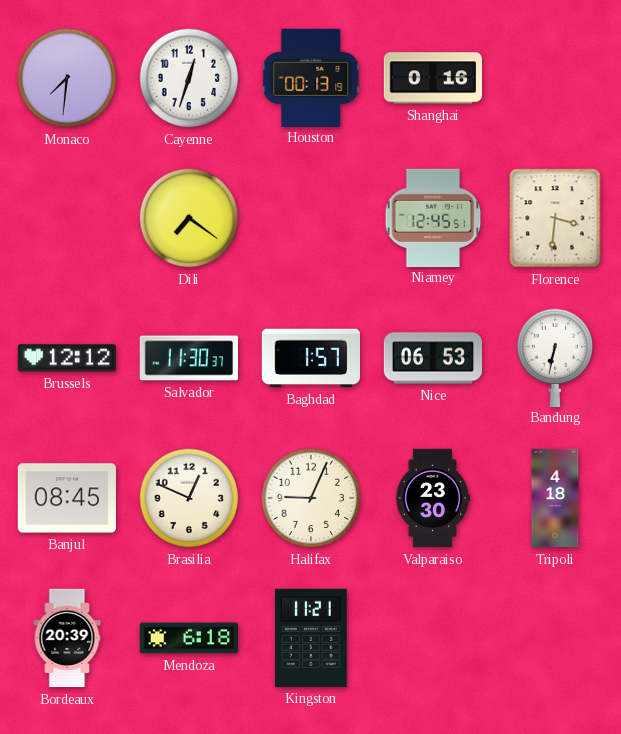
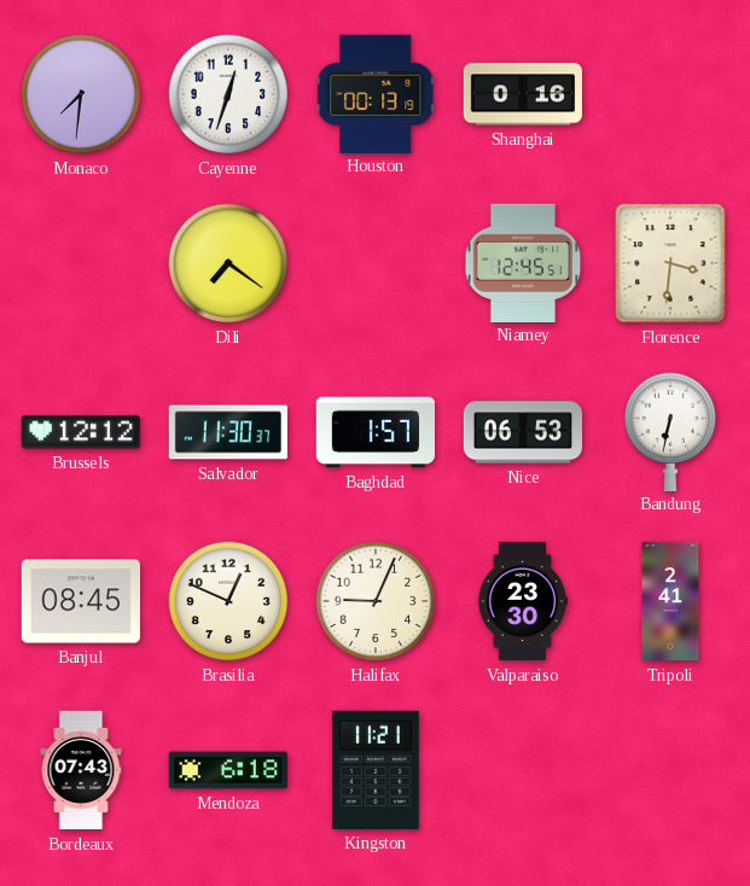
Tripoli: 4:18 -> 2:41 (670, 601)
Bordeaux: 20:39 -> 07:43 (81, 770)
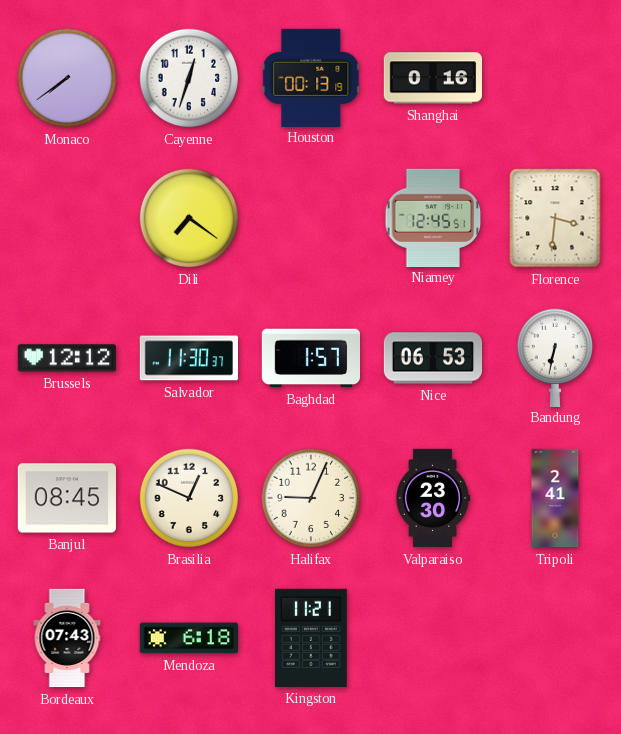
Monaco: 7:31 -> 7:39 (67, 78)
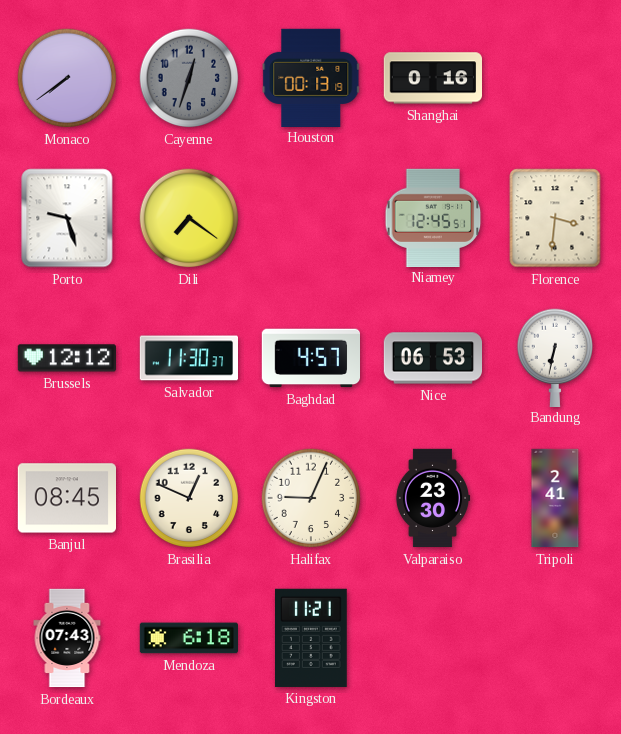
Cayenne dial: white -> grey (189, 78)
Porto: none -> 9:27 (67, 218)
Baghdad: 1:57 -> 4:57 (310, 358)
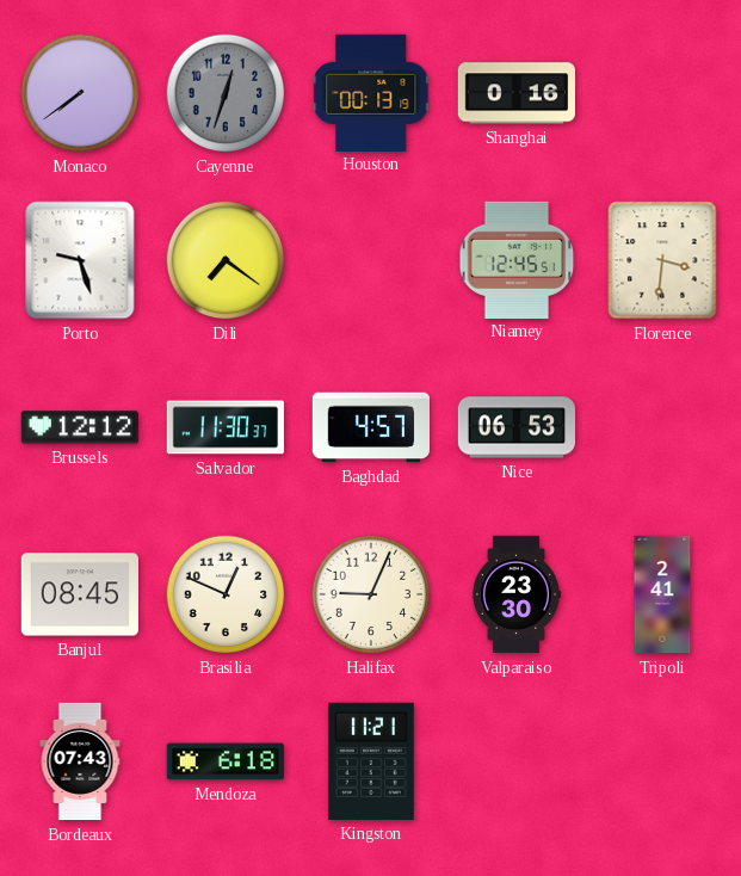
Bandung: 6:32 -> none (555, 357)
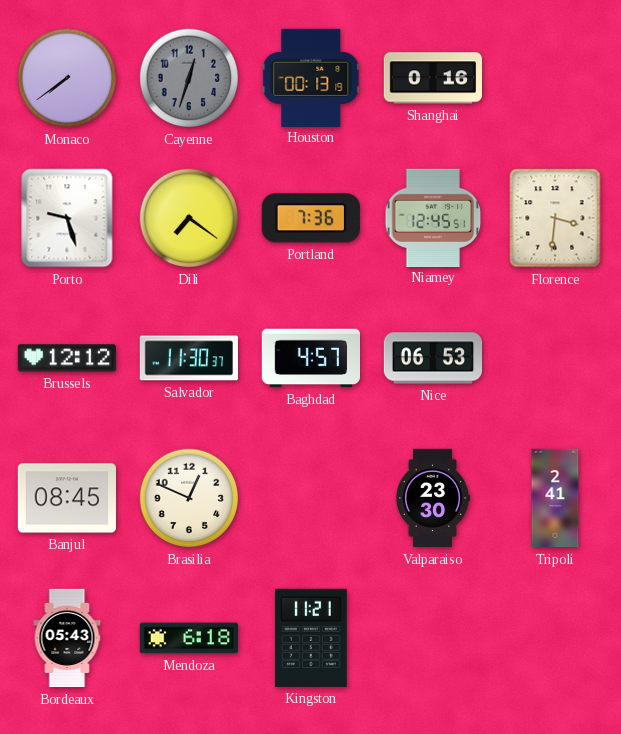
Portland: none -> 7:36 (311, 218)
Halifax: 9:04 -> none (371, 594)
Bordeaux: 07:43 -> 05:43 (67, 638)
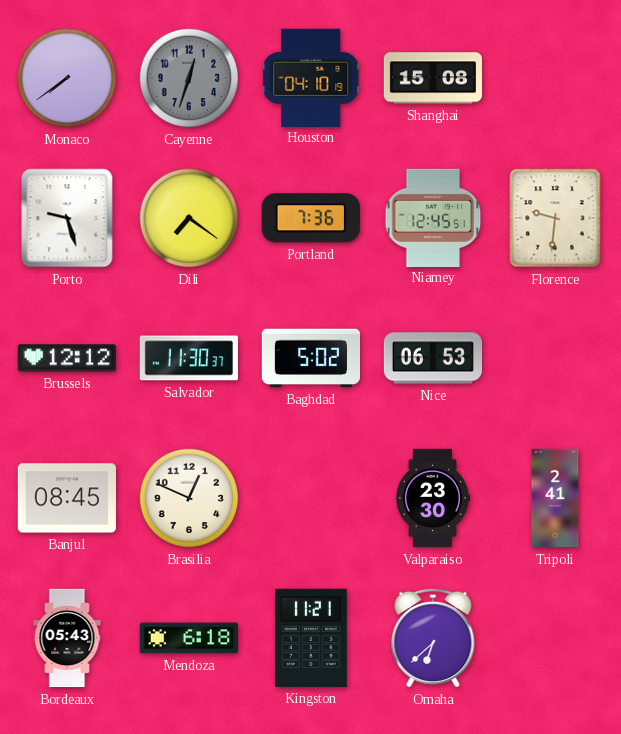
Houston: 00:13 -> 04:10 (311, 77)
Shanghai: 0:16 -> 15:08 (432, 78)
Florence: 3:31 -> 9:31 (555, 218)
Baghdad: 4:57 -> 5:02 (310, 358)
Omaha: none -> 6:38 (433, 638)
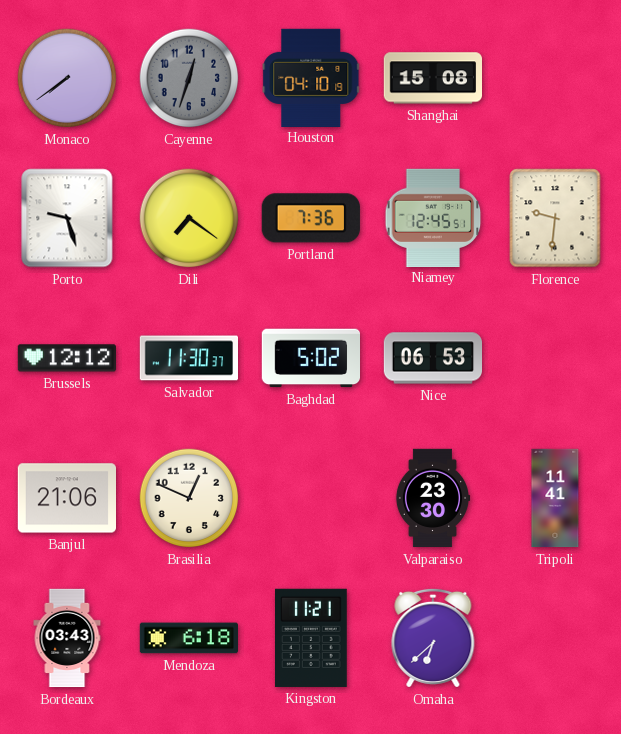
Banjul: 08:45 -> 21:06 (66, 498)
Tripoli: 2:41 -> 11:41 (555, 498)
Bordeaux: 05:43 -> 03:43 (67, 638)
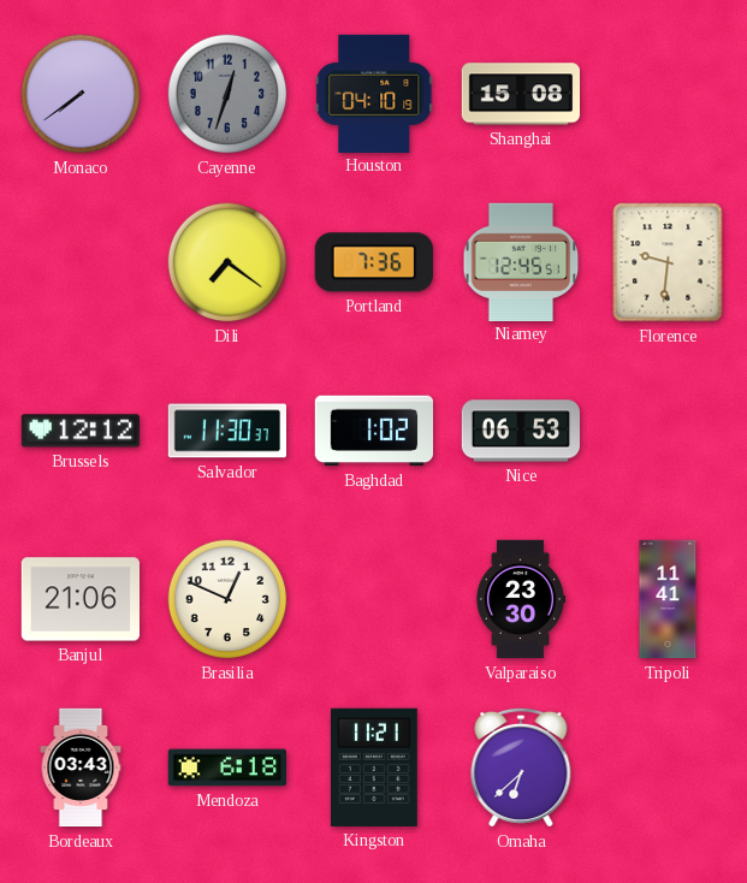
Porto: 9:27 -> none (67, 218)
Baghdad: 5:02 -> 1:02 (373, 431)
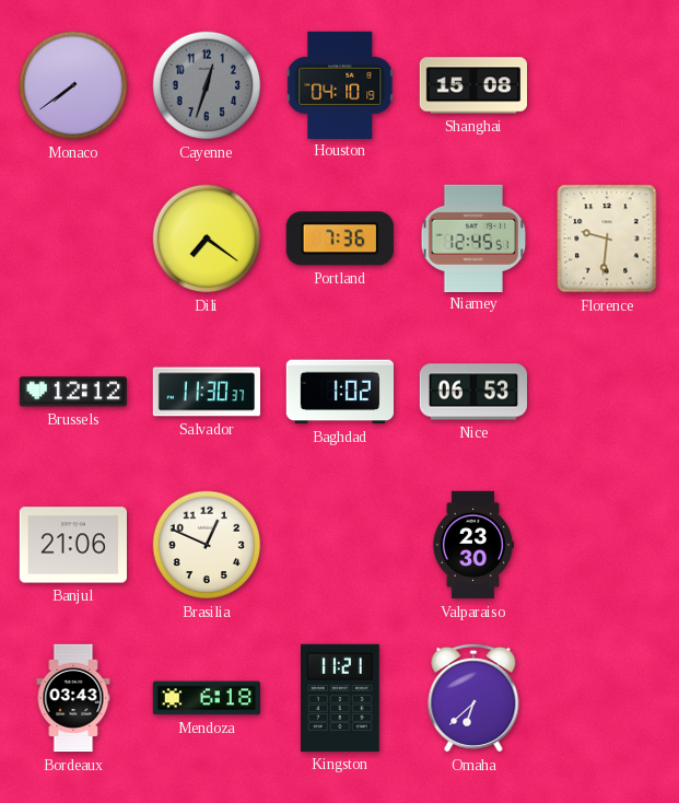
Tripoli: 11:41 -> none (668, 599)
